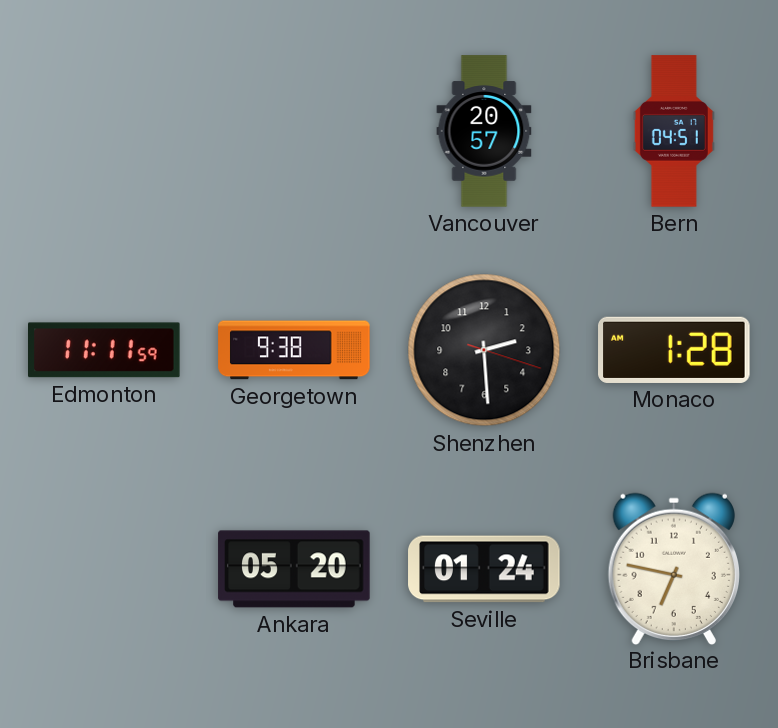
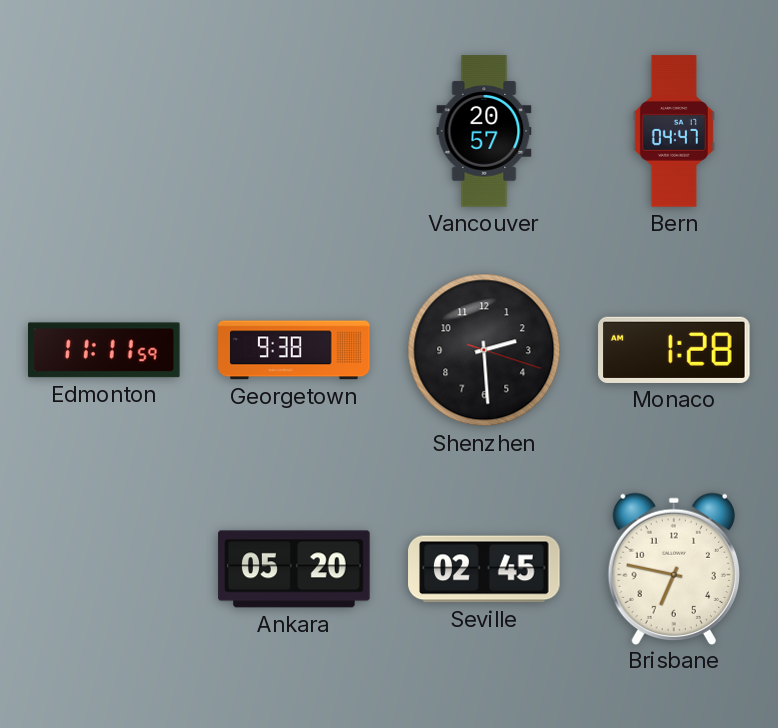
Bern: 04:51 -> 04:47 (674, 131)
Seville: 01:24 -> 02:45 (484, 569)
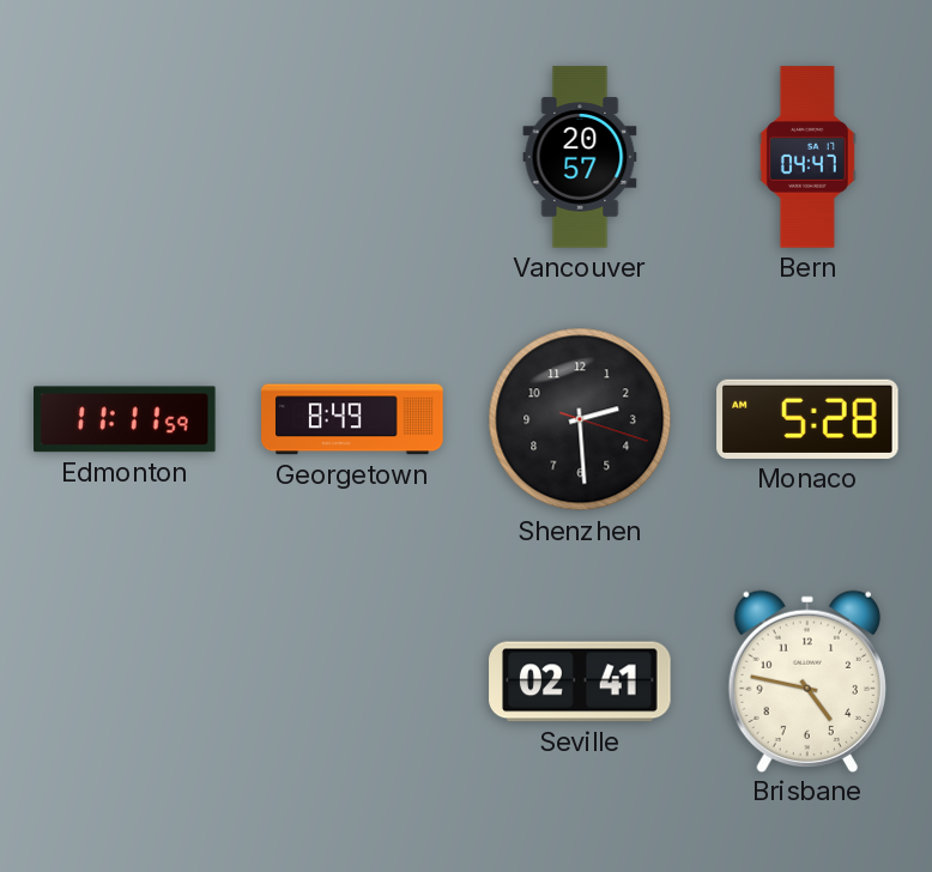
Georgetown: 9:38 -> 8:49 (352, 419)
Monaco: 1:28 -> 5:28 (807, 419)
Ankara: 05:20 -> none (294, 569)
Seville: 02:45 -> 02:41 (580, 682)
Brisbane: 6:47 -> 4:47 (807, 680)
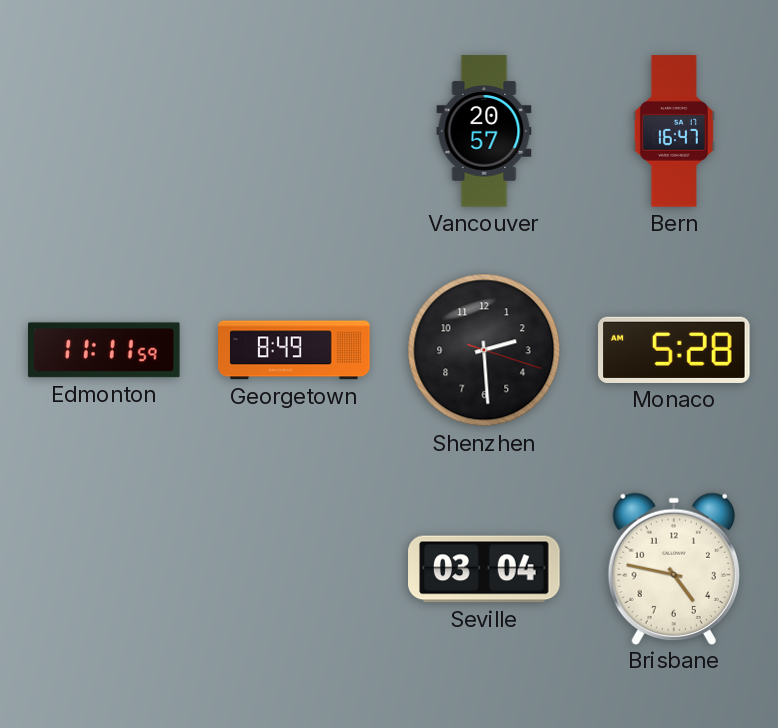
Bern: 04:47 -> 16:47 (674, 131)
Seville: 02:41 -> 03:04 (484, 569)
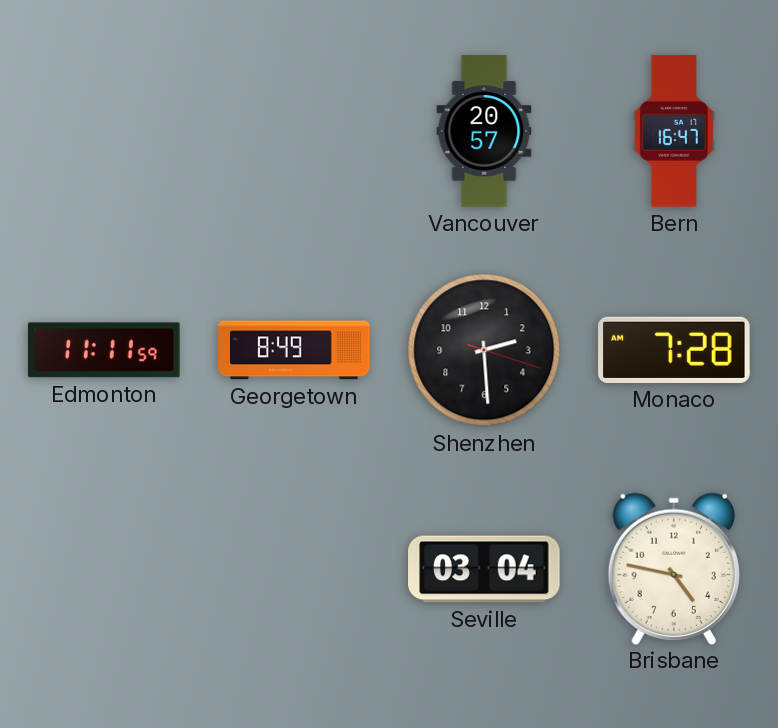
Monaco: 5:28 -> 7:28 (674, 350)
